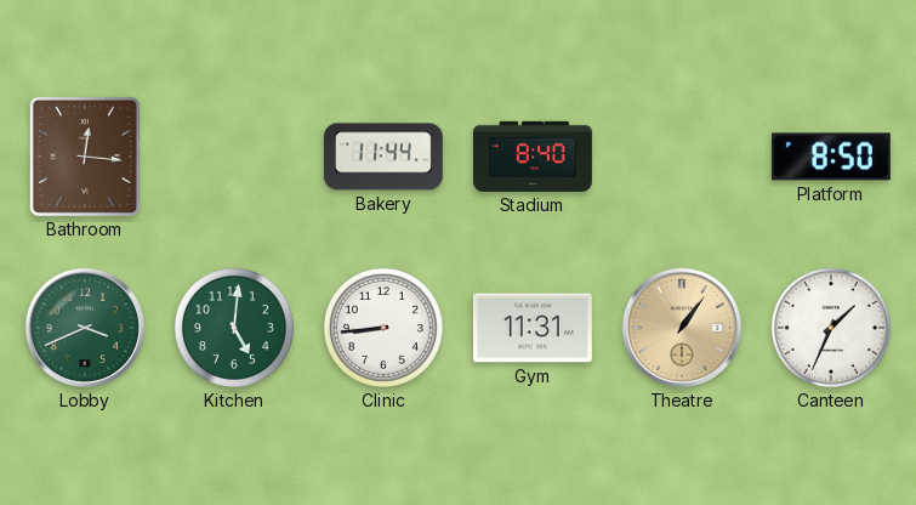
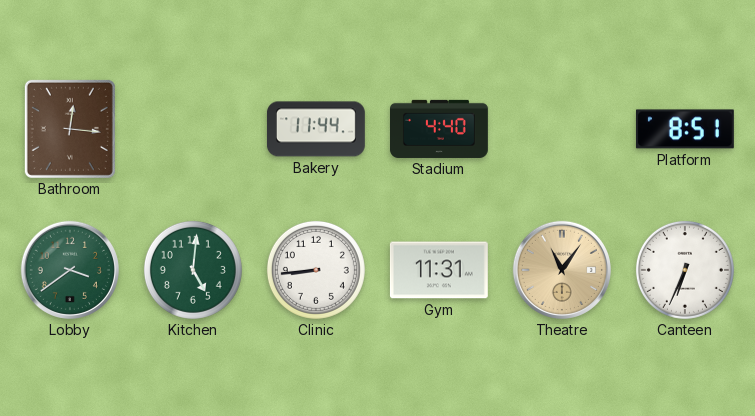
Stadium: 8:40 -> 4:40 (440, 129)
Platform: 8:50 -> 8:51 (685, 129)
Lobby: 3:41 -> 3:39 (70, 270)
Theatre: 1:06 -> 11:06 (562, 270)
Canteen: 1:34 -> 6:34 (685, 270)
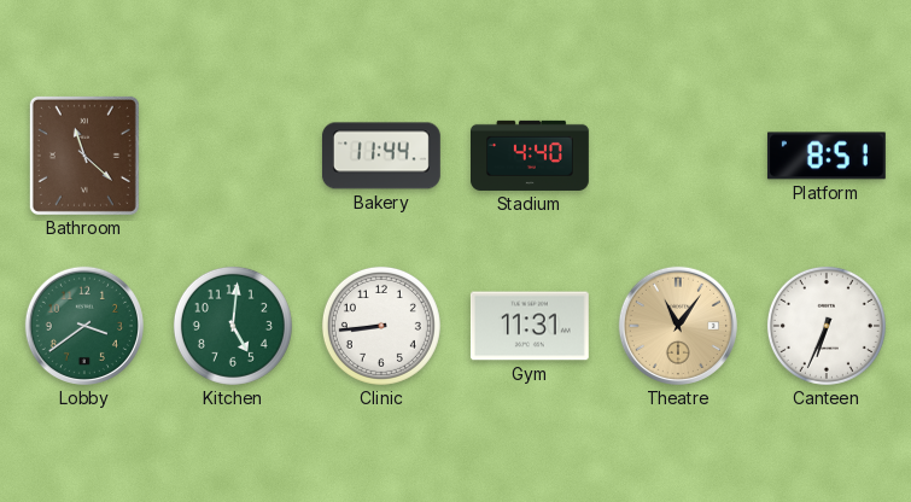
Bathroom: 12:16 -> 11:22 (84, 156)
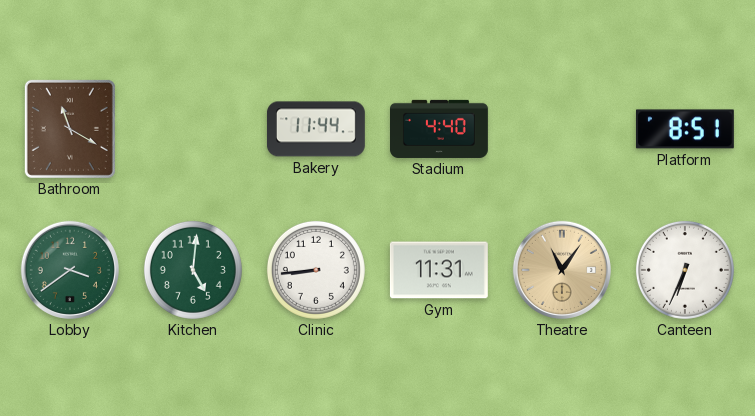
Bathroom: 11:22 -> 11:20 (70, 129)
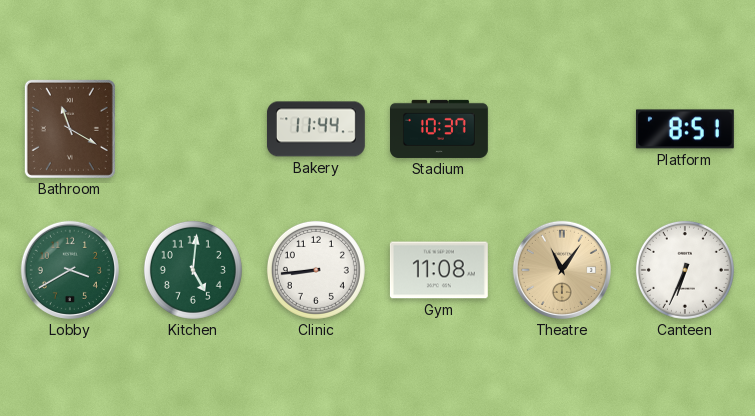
Stadium: 4:40 -> 10:37 (440, 129)
Lobby: 3:39 -> 3:40 (70, 270)
Gym: 11:31 -> 11:08 (439, 270)
